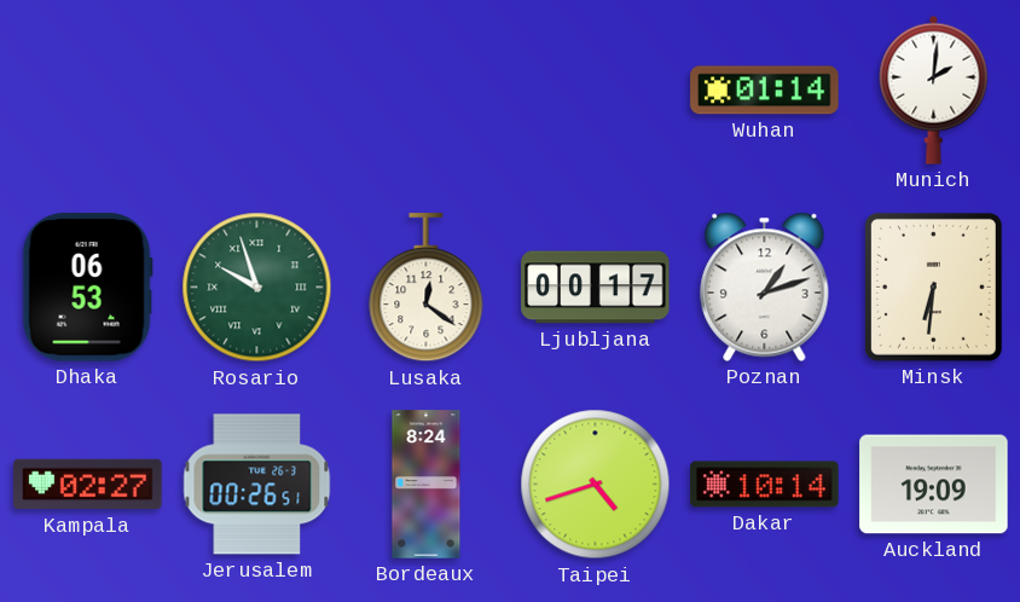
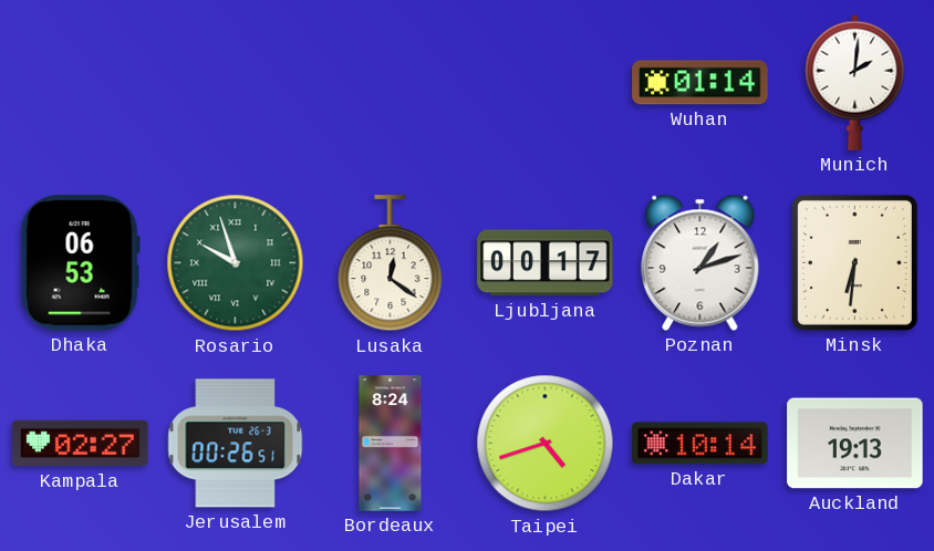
Auckland: 19:09 -> 19:13 (855, 444)
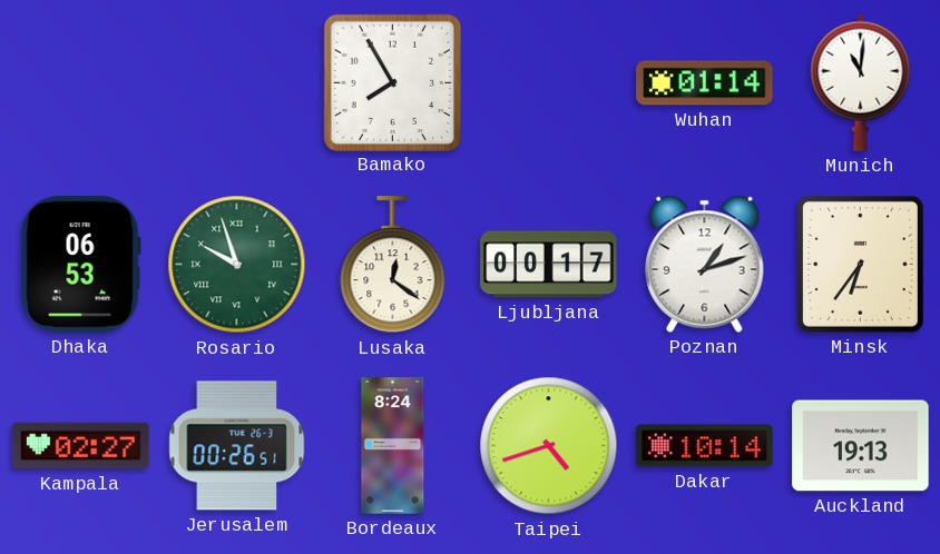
Bamako: none -> 7:55 (392, 82)
Munich: 2:01 -> 11:01 (861, 82)
Minsk: 6:31 -> 6:36 (860, 264)
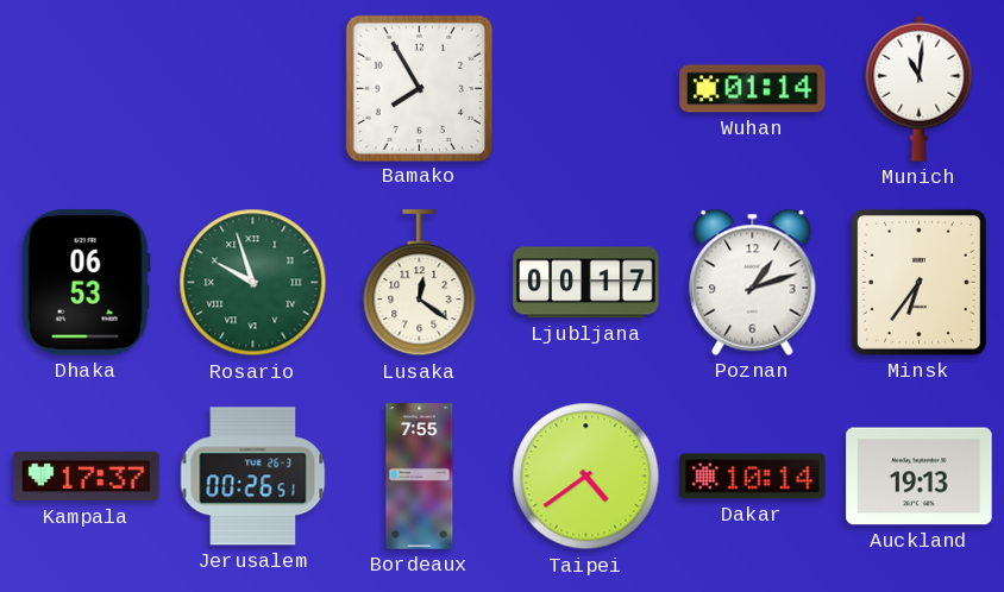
Kampala: 02:27 -> 17:37 (87, 477)
Bordeaux: 8:24 -> 7:55 (420, 477)
Taipei: 4:42 -> 4:39 (586, 477)
